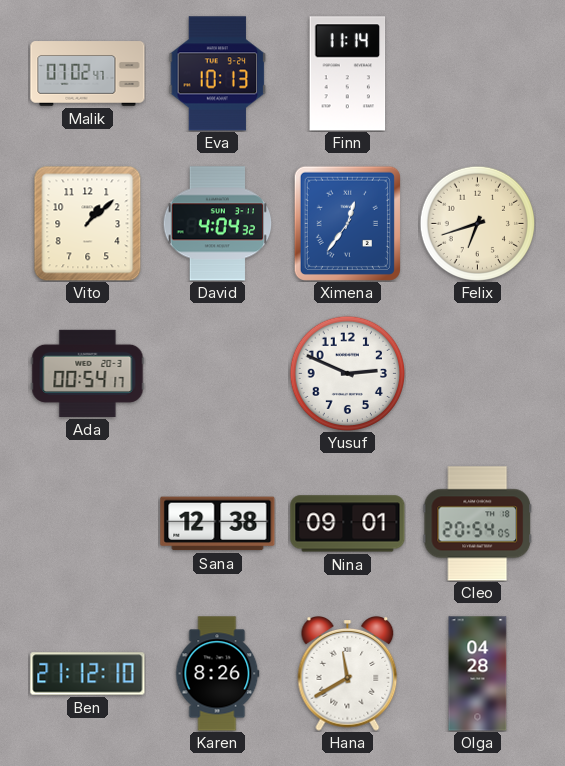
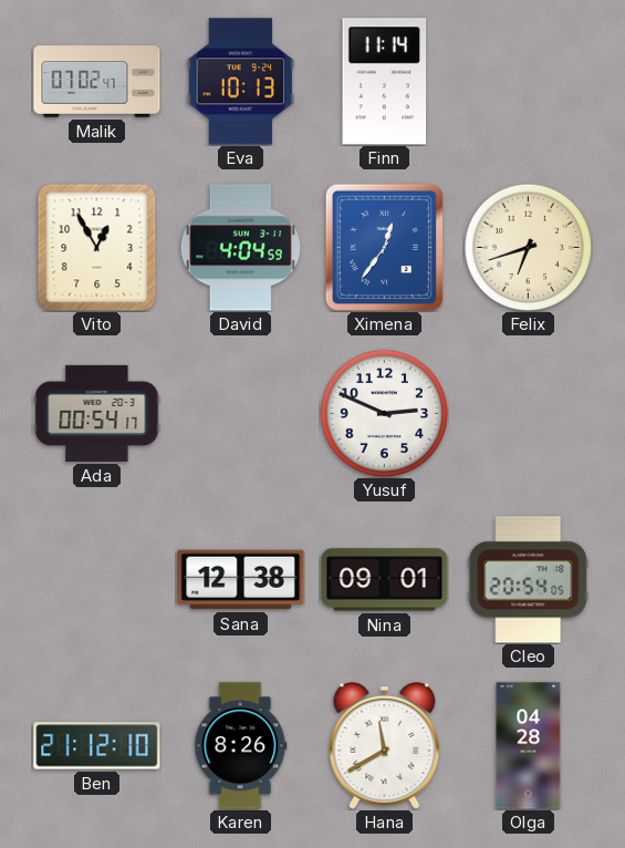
Vito: 1:08 -> 12:55 (97, 247)
David: 4:04:32 -> 4:04:59 (241, 248)
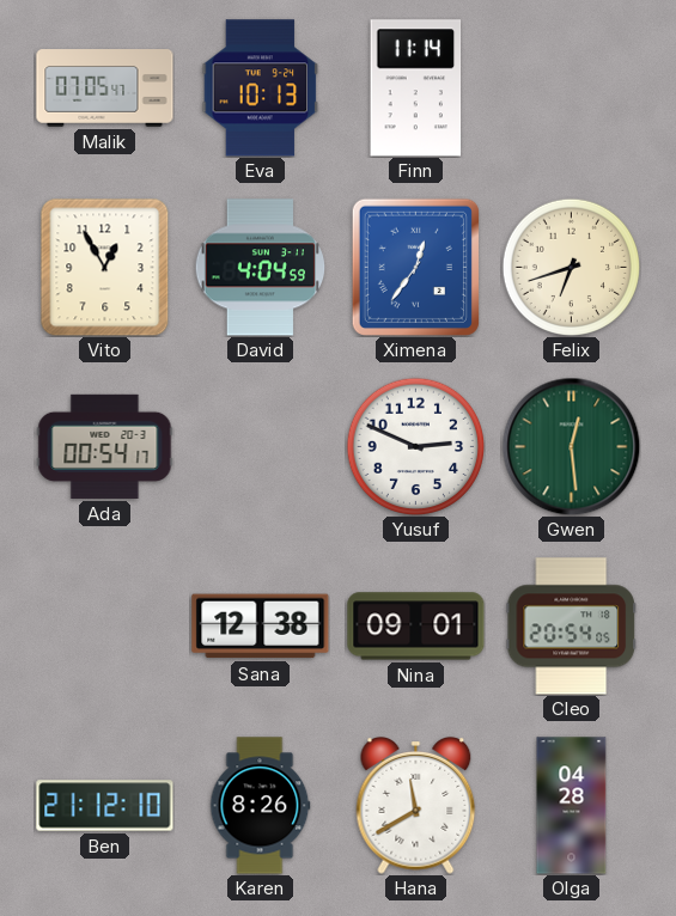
Malik: 07:02 -> 07:05 (105, 88)
Gwen: none -> 12:29 (571, 446)
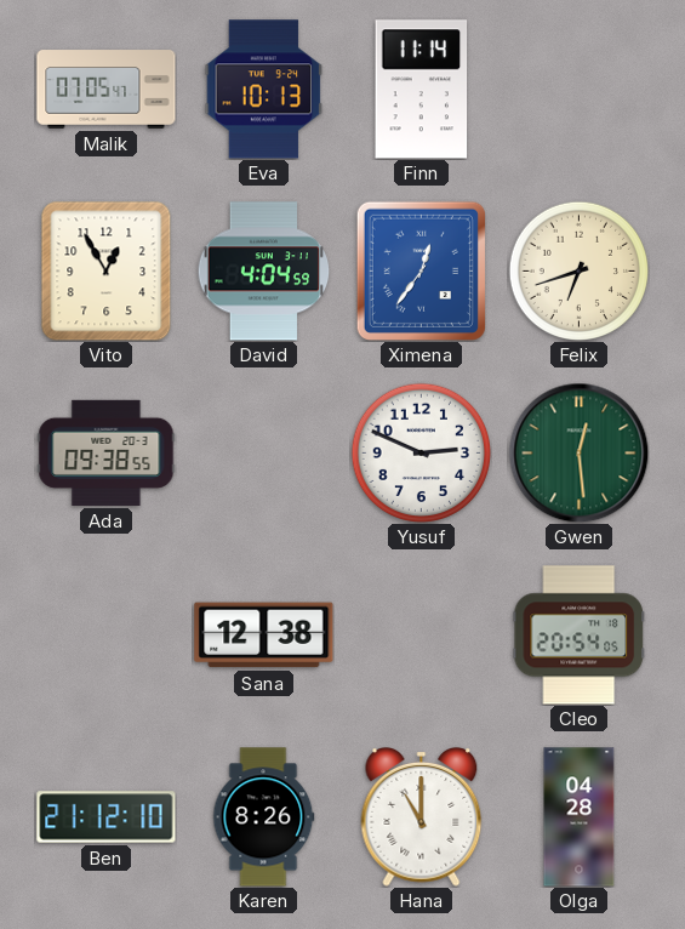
Ada: 00:54 -> 09:38 (107, 452)
Nina: 09:01 -> none (416, 627)
Hana: 11:40 -> 11:00 (422, 817)
